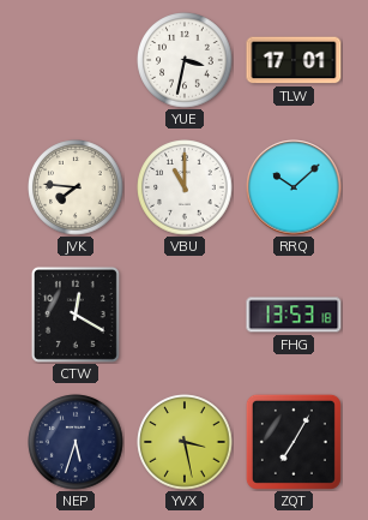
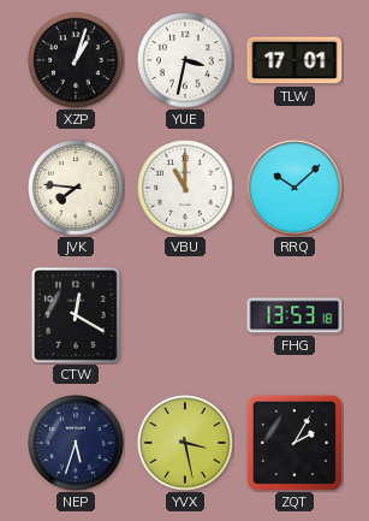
XZP: none -> 1:03 (76, 60)
ZQT: 7:05 -> 2:05 (294, 443)
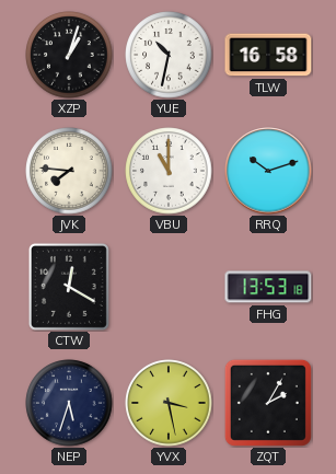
YUE: 3:32 -> 10:32 (169, 55)
TLW: 17:01 -> 16:58 (268, 55)
RRQ: 10:08 -> 10:12 (268, 171)
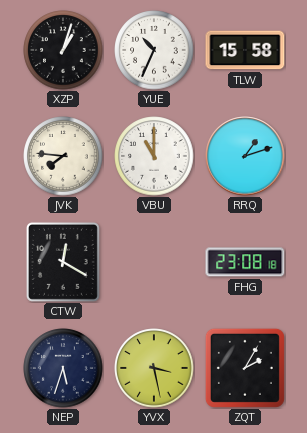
YUE: 10:32 -> 10:34 (154, 50)
TLW: 16:58 -> 15:58 (245, 50)
RRQ: 10:12 -> 1:12 (245, 156)
FHG: 13:53 -> 23:08 (245, 262)
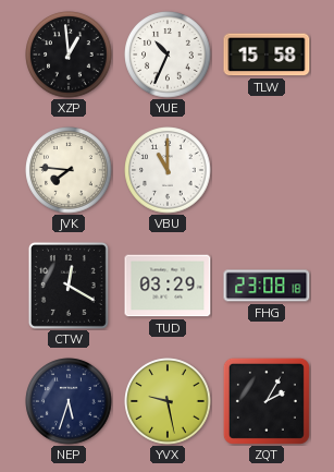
XZP: 1:03 -> 12:59 (69, 55)
RRQ: 1:12 -> none (245, 156)
TUD: none -> 03:29 (168, 286)
YVX: 3:28 -> 9:28 (168, 401)
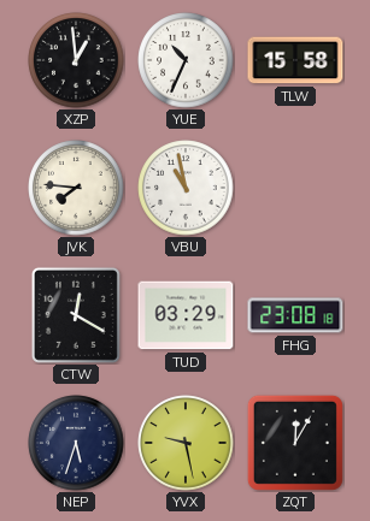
VBU: 11:00 -> 10:58 (186, 188)
ZQT: 2:05 -> 12:05 (295, 443)
